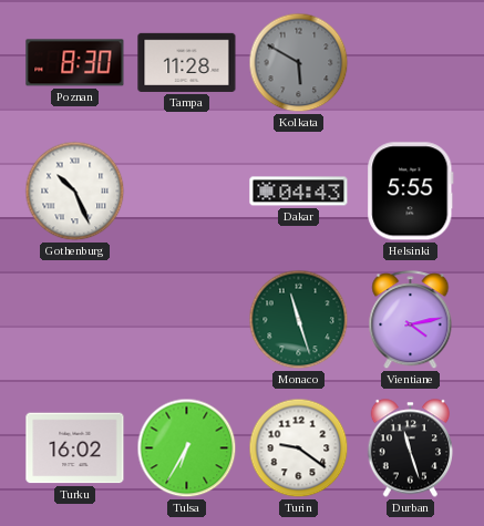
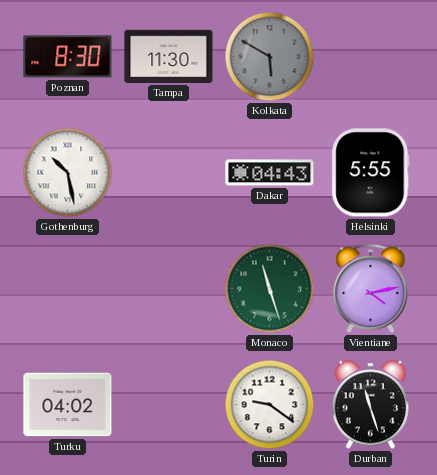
Tampa: 11:28 -> 11:30 (169, 56)
Gothenburg: 10:26 -> 10:28 (68, 173)
Turku: 16:02 -> 04:02 (68, 405)
Tulsa: 6:35 -> none (187, 448)
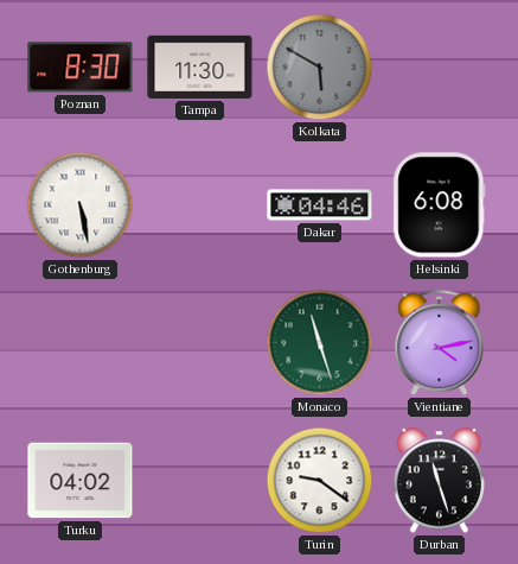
Gothenburg: 10:28 -> 5:28 (81, 205)
Dakar: 04:43 -> 04:46 (320, 205)
Helsinki: 5:55 -> 6:08 (440, 205)
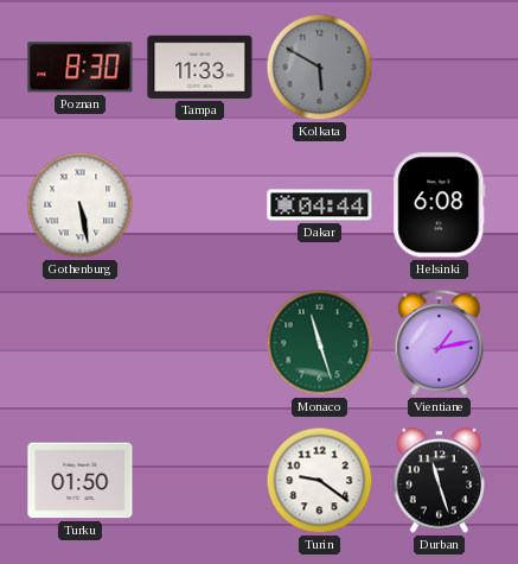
Tampa: 11:30 -> 11:33 (200, 66)
Dakar: 04:46 -> 04:44 (320, 205)
Vientiane: 4:13 -> 1:13 (440, 343)
Turku: 04:02 -> 01:50 (81, 481)
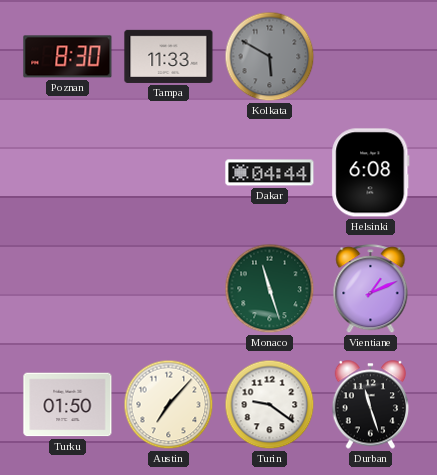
Gothenburg: 5:28 -> none (81, 205)
Vientiane: 1:13 -> 1:11 (371, 289)
Austin: none -> 7:07 (169, 405)
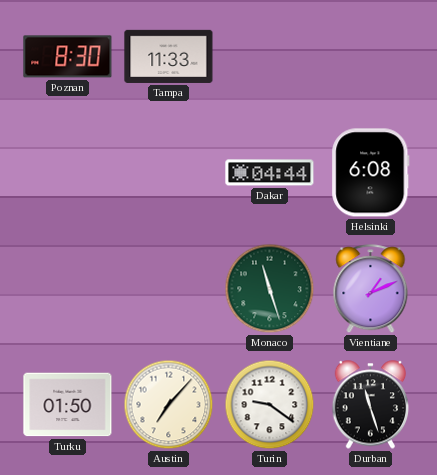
Kolkata: 5:50 -> none (270, 57)
